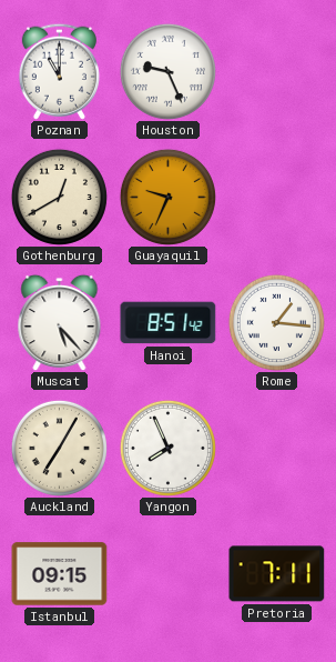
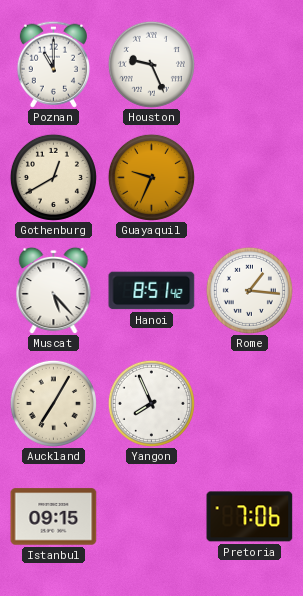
Pretoria: 7:11 -> 7:06 (250, 517)
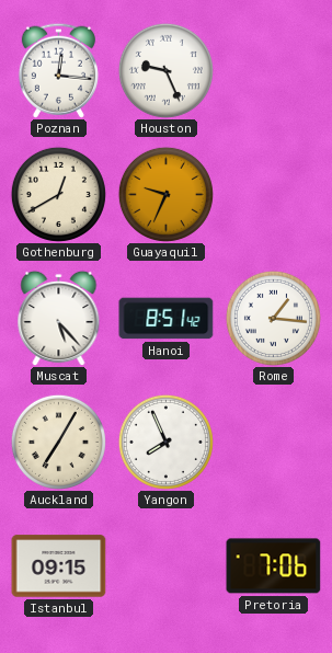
Poznan: 11:00 -> 12:16 (58, 70)
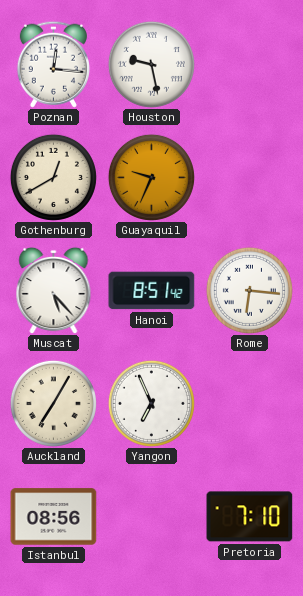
Houston: 9:26 -> 9:28 (151, 64)
Rome: 1:16 -> 6:16 (249, 290)
Yangon: 7:56 -> 6:56 (151, 403)
Istanbul: 09:15 -> 08:56 (54, 517)
Pretoria: 7:06 -> 7:10 (250, 517)
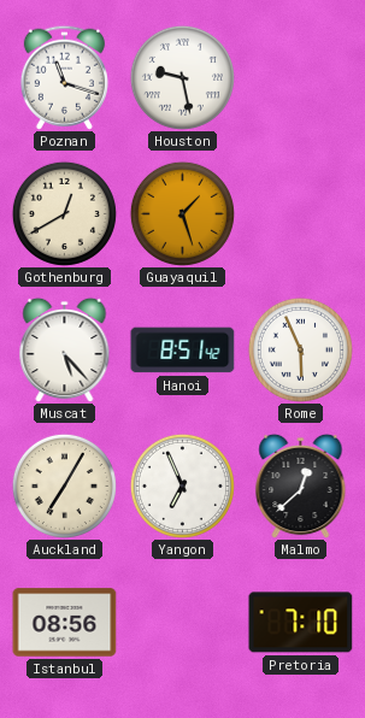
Poznan: 12:16 -> 11:18 (64, 77)
Guayaquil: 9:34 -> 1:27 (182, 213)
Rome: 6:16 -> 5:56 (300, 349)
Malmo: none -> 12:38 (301, 485)
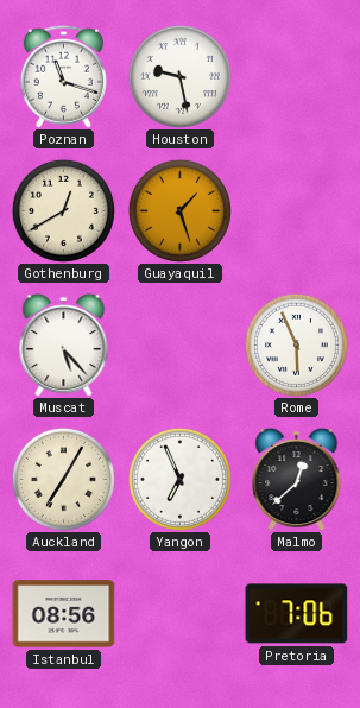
Hanoi: 8:51 -> none (183, 351)
Pretoria: 7:10 -> 7:06 (297, 614)
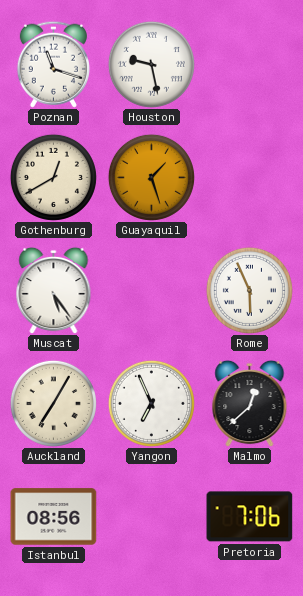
Muscat: 5:23 -> 5:24 (54, 290)
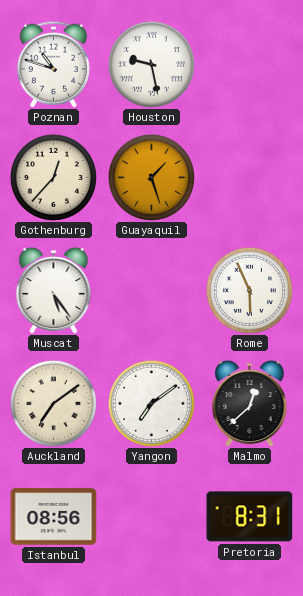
Poznan: 11:18 -> 10:48 (53, 64)
Gothenburg: 12:40 -> 12:37 (53, 177)
Auckland: 7:05 -> 7:09 (53, 403)
Yangon: 6:56 -> 7:09 (151, 403)
Pretoria: 7:06 -> 8:31 (250, 517)
